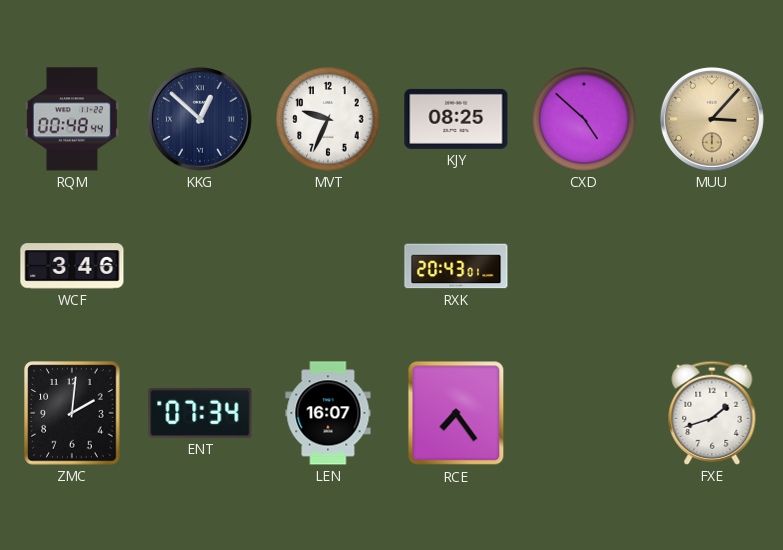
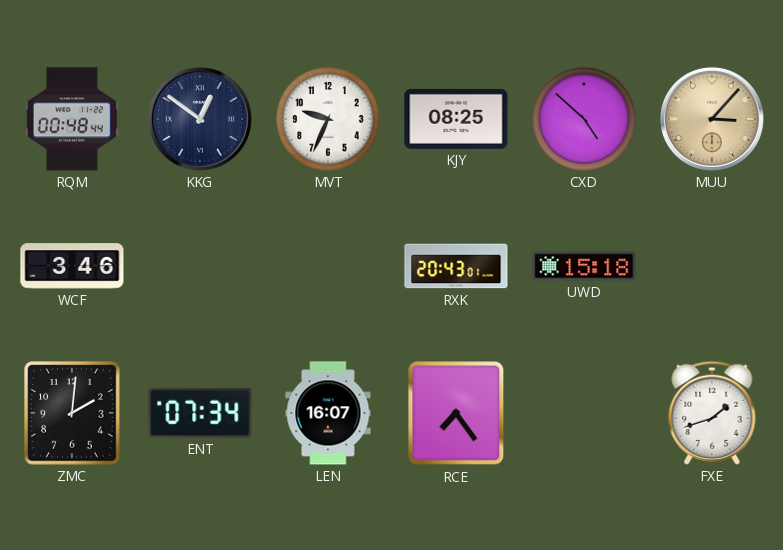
KKG: 12:52 -> 12:51 (200, 119)
UWD: none -> 15:18 (584, 266)
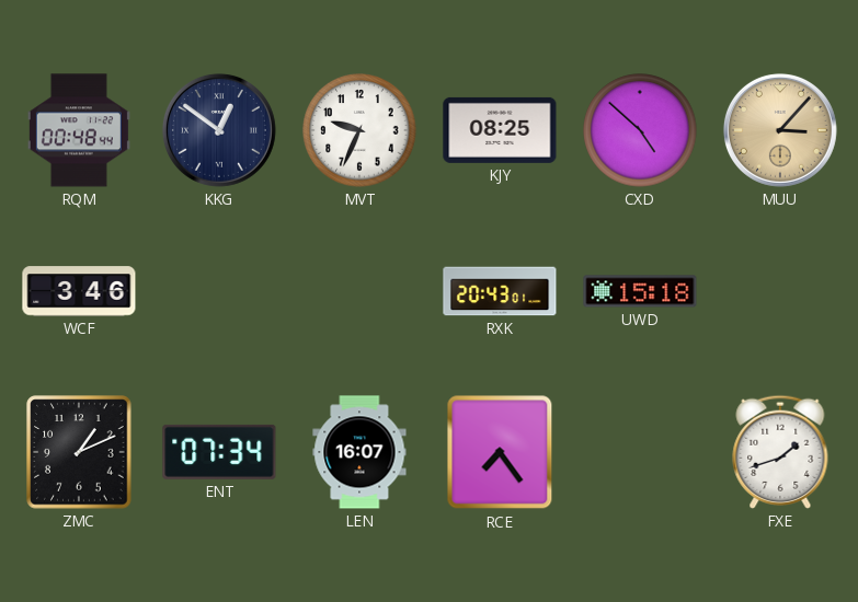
ZMC: 2:01 -> 1:11 (79, 452)
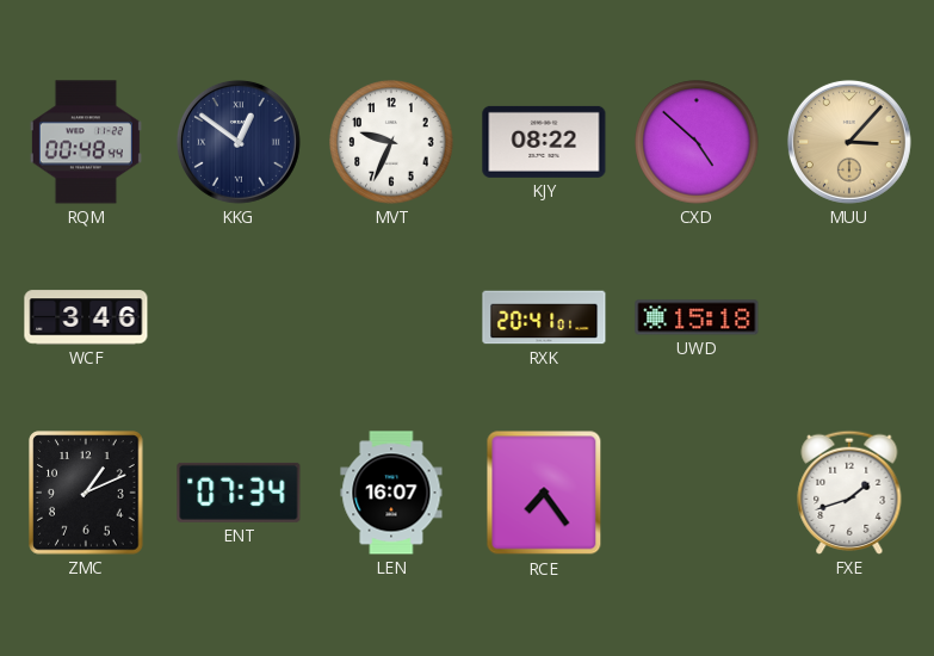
KJY: 08:25 -> 08:22 (544, 142)
RXK: 20:43 -> 20:41 (544, 317)
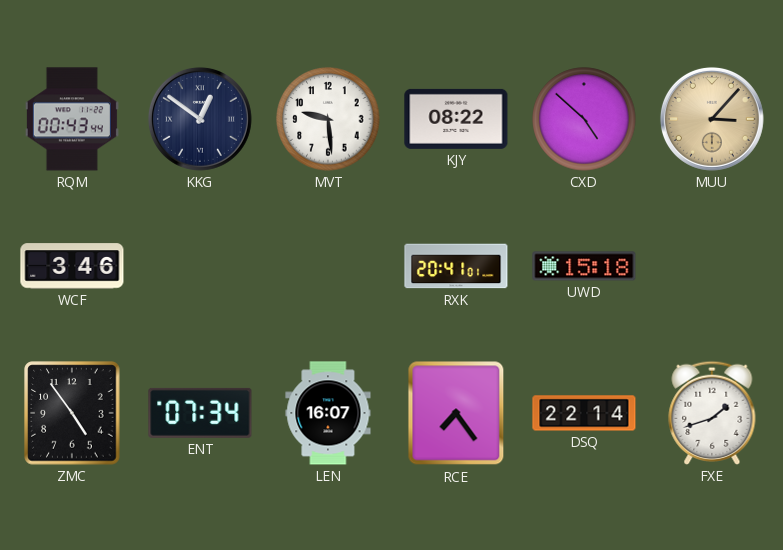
RQM: 00:48 -> 00:43 (72, 119)
MVT: 9:34 -> 9:29 (328, 119)
ZMC: 1:11 -> 4:54 (72, 413)
DSQ: none -> 22:14 (584, 413)
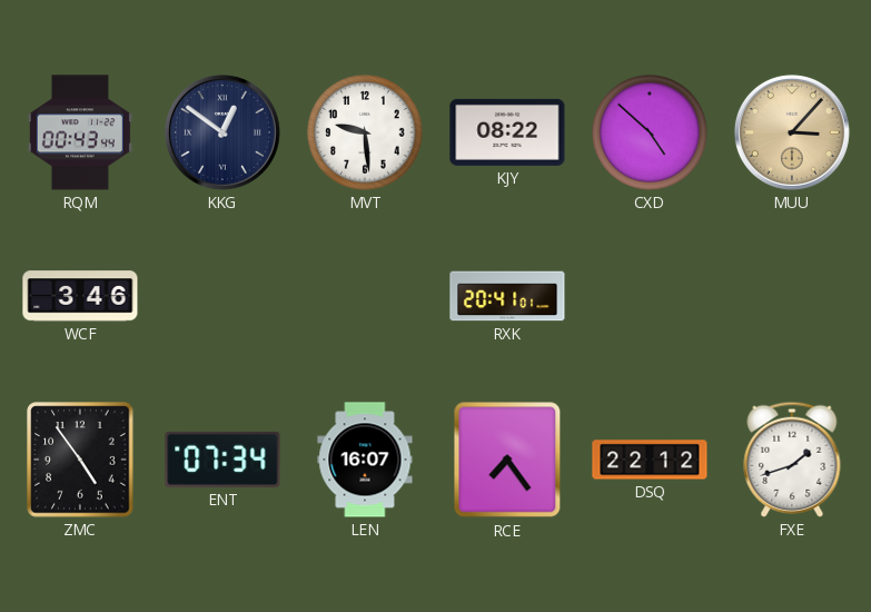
UWD: 15:18 -> none (584, 266)
DSQ: 22:14 -> 22:12 (650, 460)
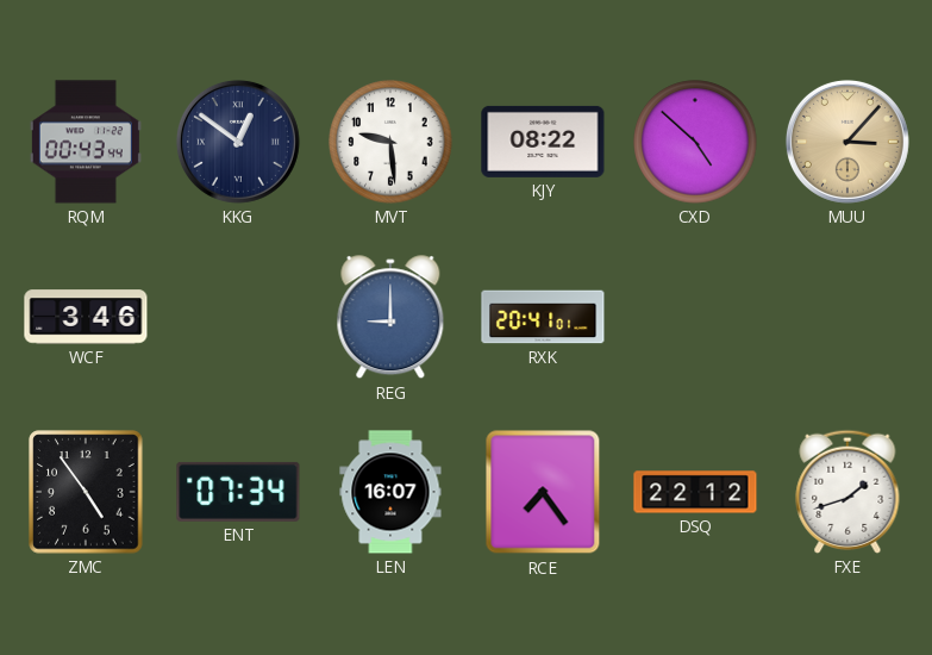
REG: none -> 9:00 (390, 318)
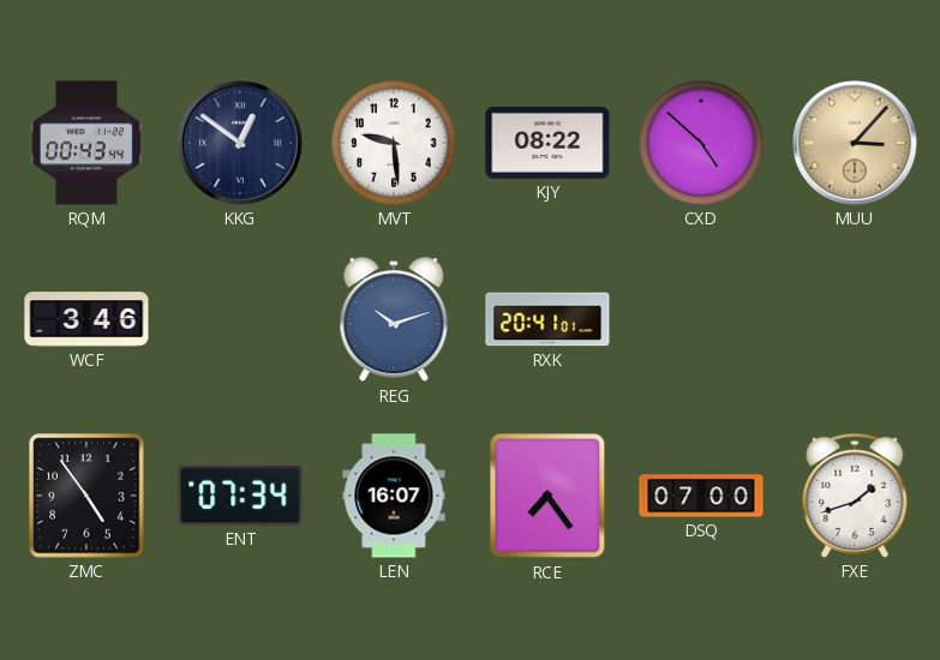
REG: 9:00 -> 10:12 (394, 320)
DSQ: 22:12 -> 07:00 (701, 496)
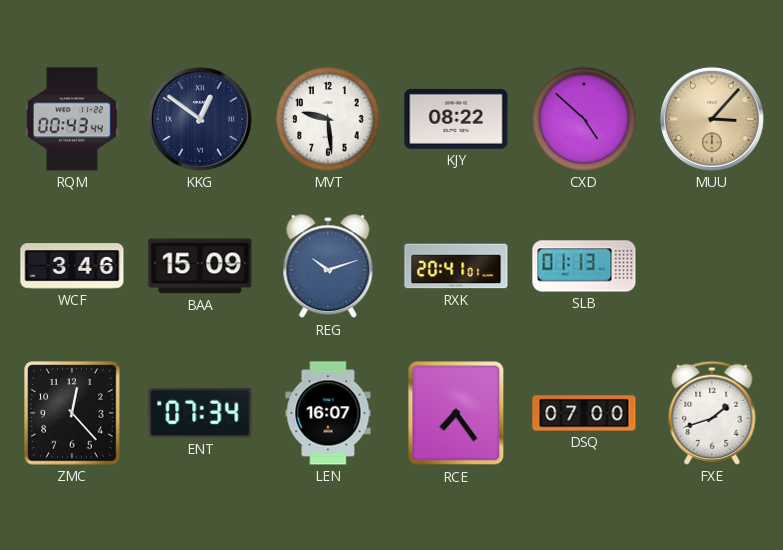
BAA: none -> 15:09 (200, 266)
SLB: none -> 01:13 (584, 266)
ZMC: 4:54 -> 12:23 (72, 413)
